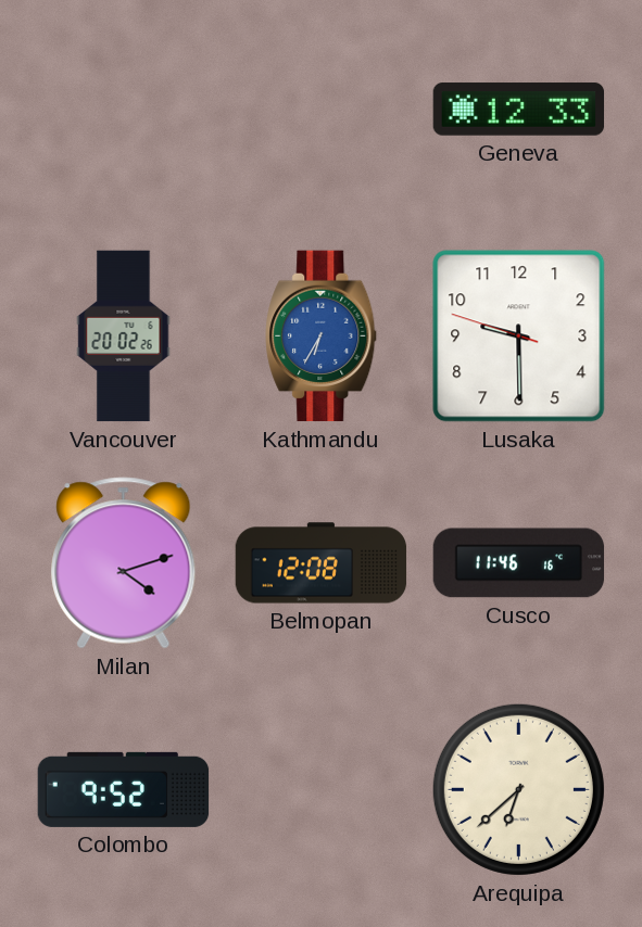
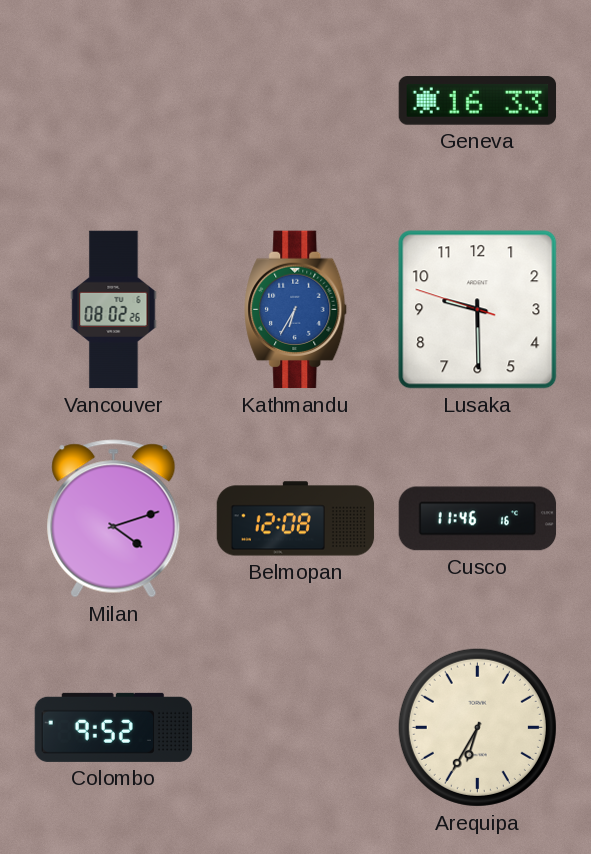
Geneva: 12:33 -> 16:33 (478, 101)
Vancouver: 20:02 -> 08:02 (114, 310)
Arequipa: 6:38 -> 6:35 (477, 727)
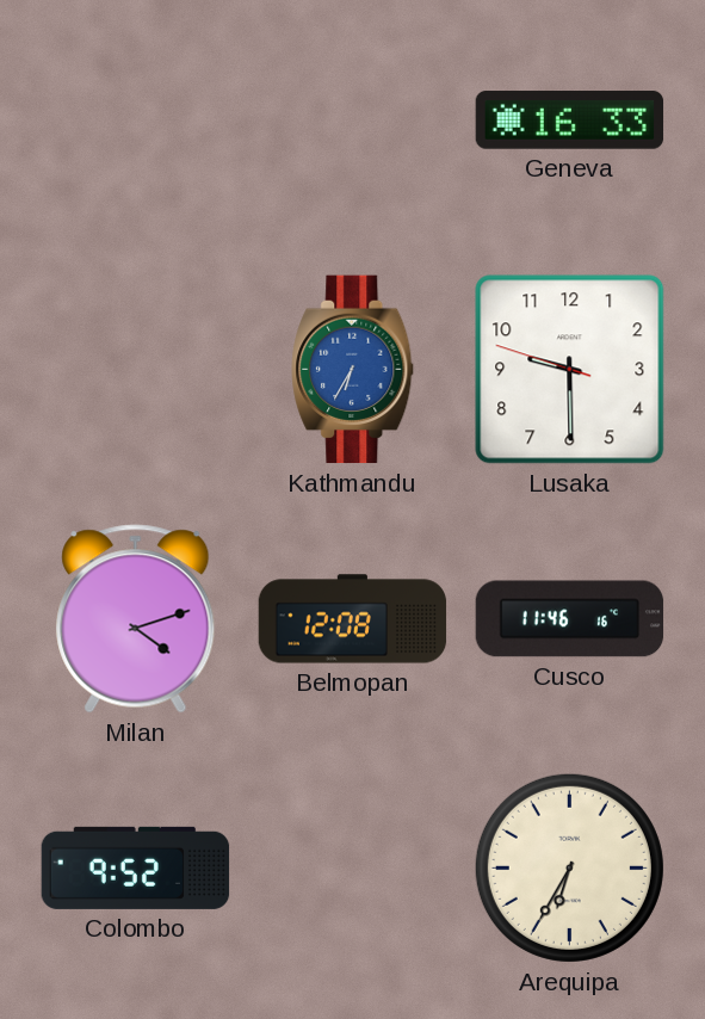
Vancouver: 08:02 -> none (114, 310)
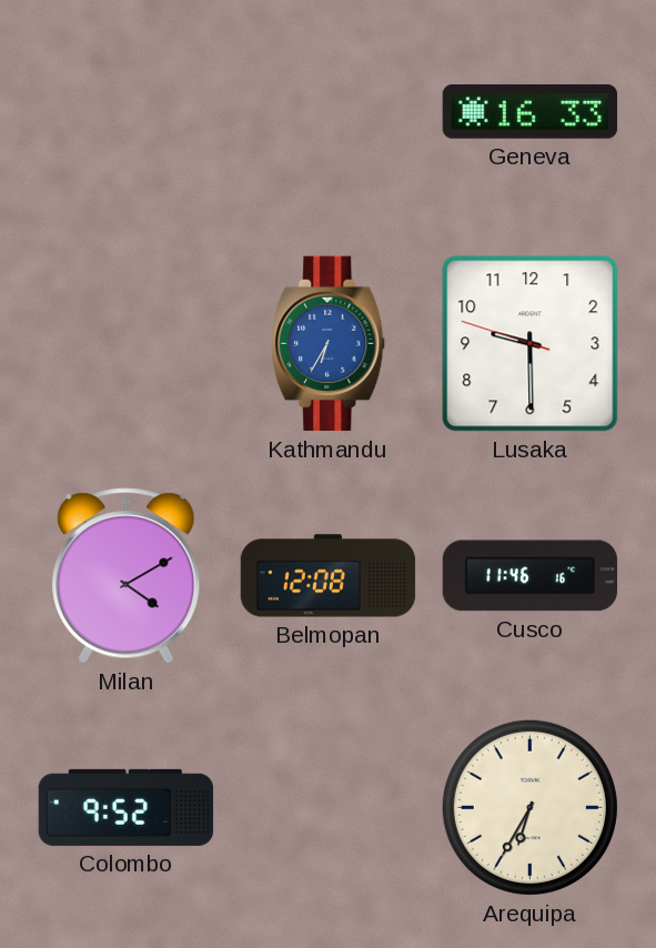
Milan: 4:12 -> 4:10 (127, 576)
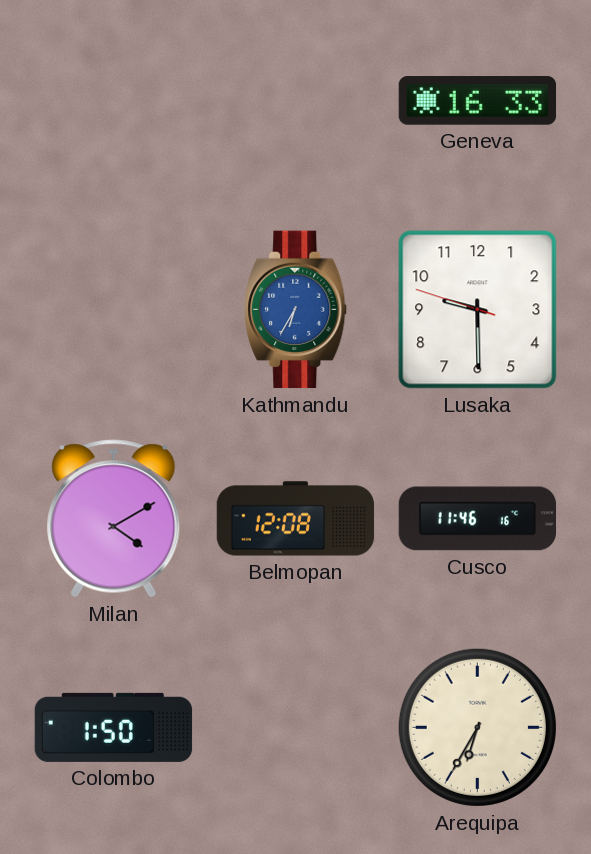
Colombo: 9:52 -> 1:50 (114, 727)
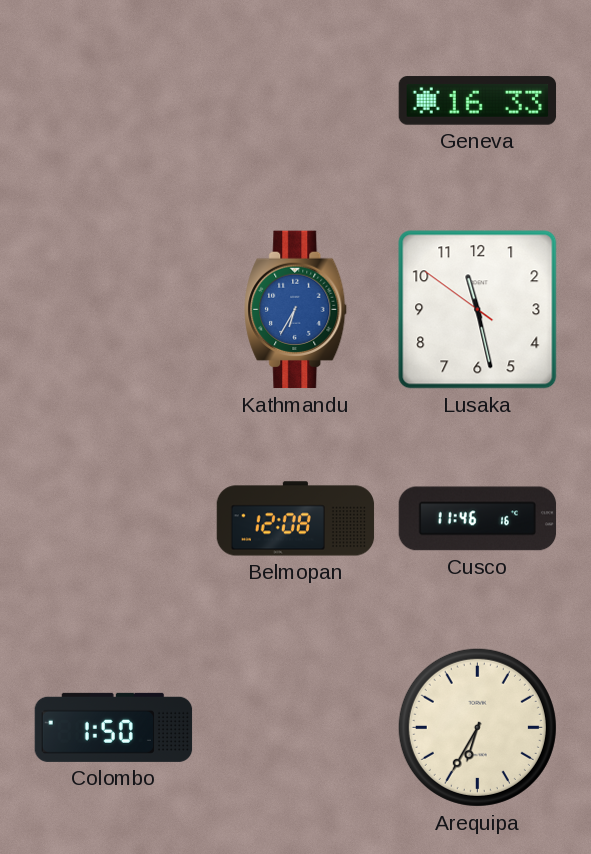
Lusaka: 9:29 -> 11:27 (478, 310)
Milan: 4:10 -> none (114, 519)
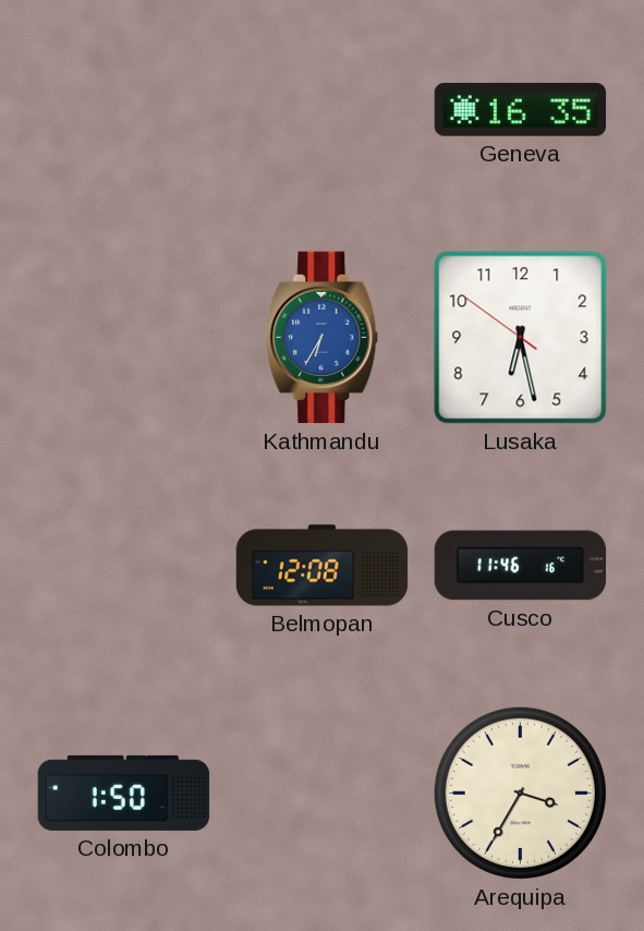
Geneva: 16:33 -> 16:35 (521, 110)
Lusaka: 11:27 -> 6:27 (521, 338)
Arequipa: 6:35 -> 3:35 (520, 793)
